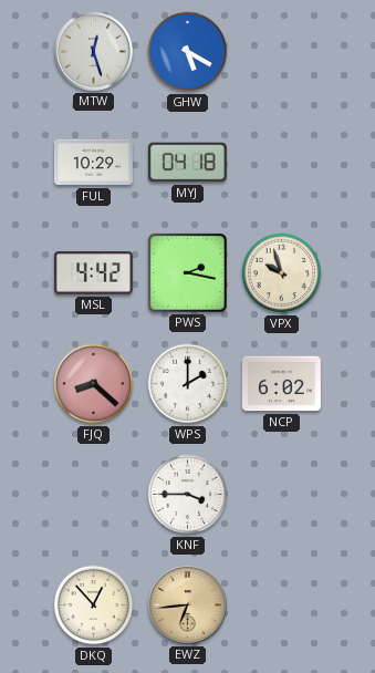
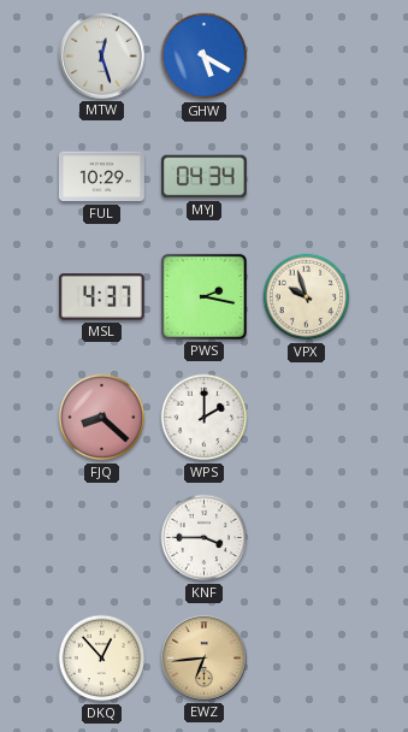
MYJ: 04:18 -> 04:34 (203, 177)
MSL: 4:42 -> 4:37 (101, 297)
NCP: 6:02 -> none (281, 384)
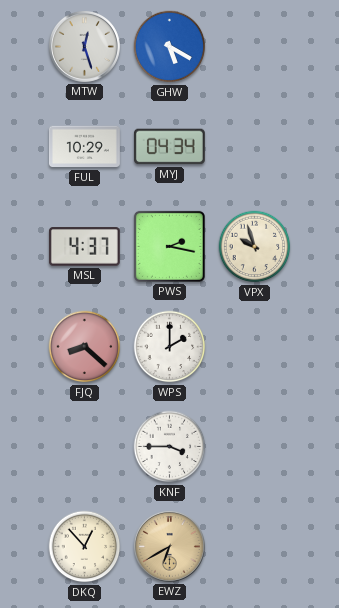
EWZ: 6:44 -> 6:40 (169, 546)
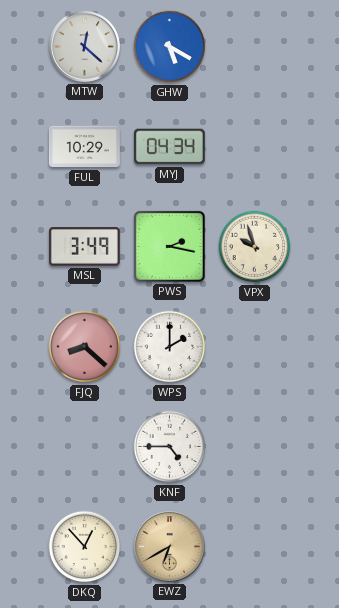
MTW: 12:27 -> 12:22 (84, 46)
MSL: 4:37 -> 3:49 (84, 247)
KNF: 3:45 -> 4:45 (170, 447)
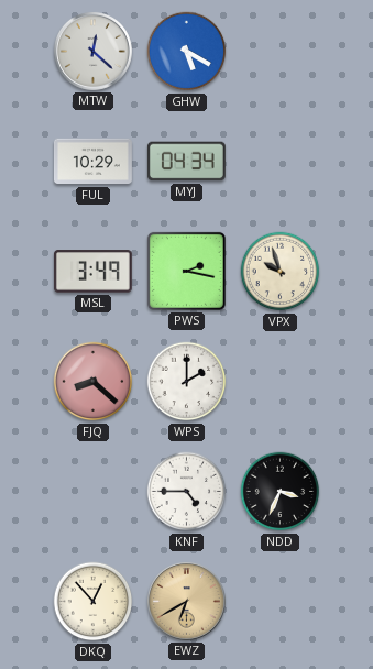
NDD: none -> 3:34 (281, 492)
